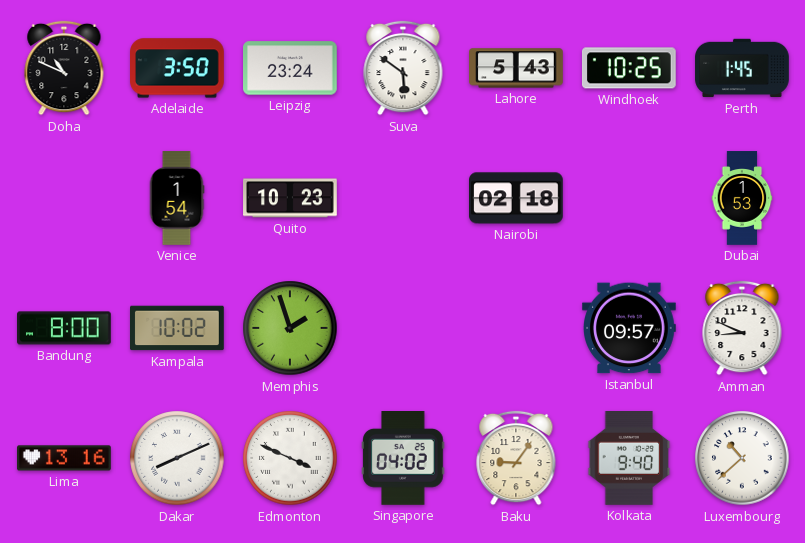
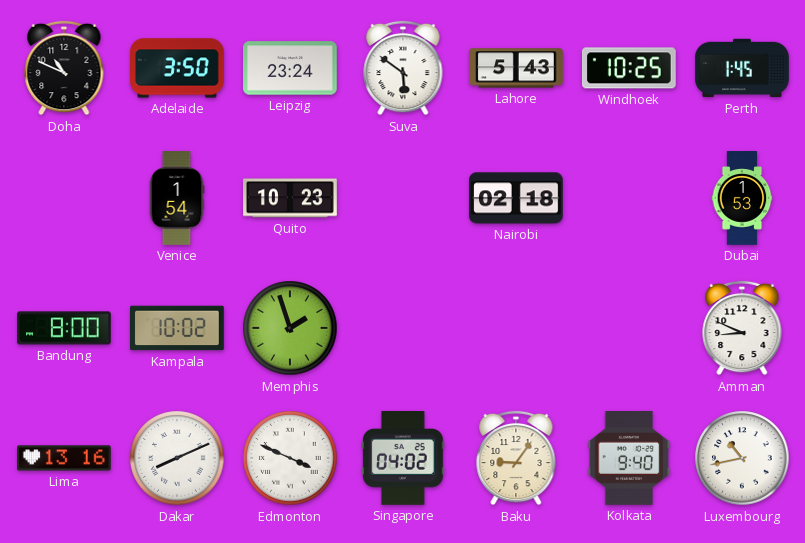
Istanbul: 09:57 -> none (630, 328)
Luxembourg: 10:38 -> 10:43 (742, 458)
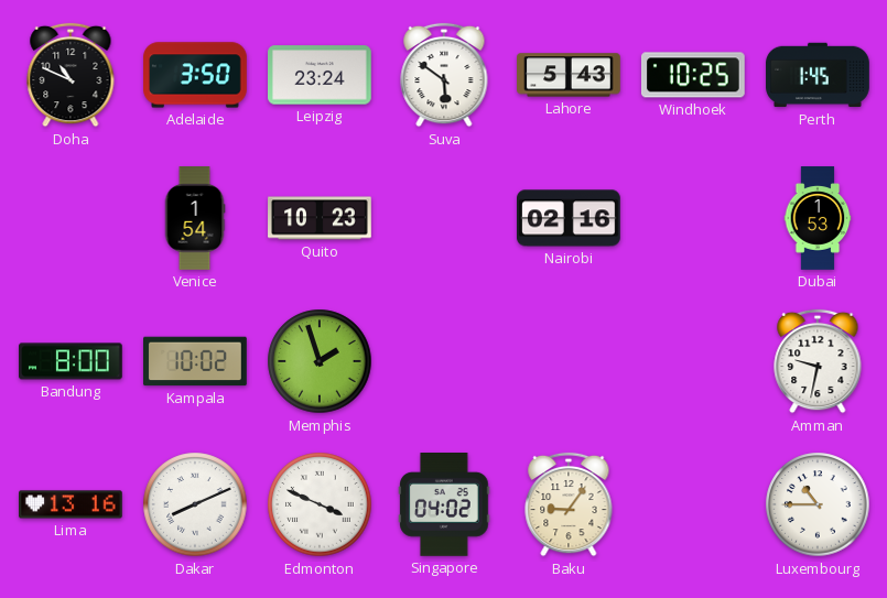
Nairobi: 02:18 -> 02:16 (570, 218)
Amman: 8:49 -> 9:32 (818, 361)
Kolkata: 9:40 -> none (629, 459)
Luxembourg: 10:43 -> 10:45 (818, 504)
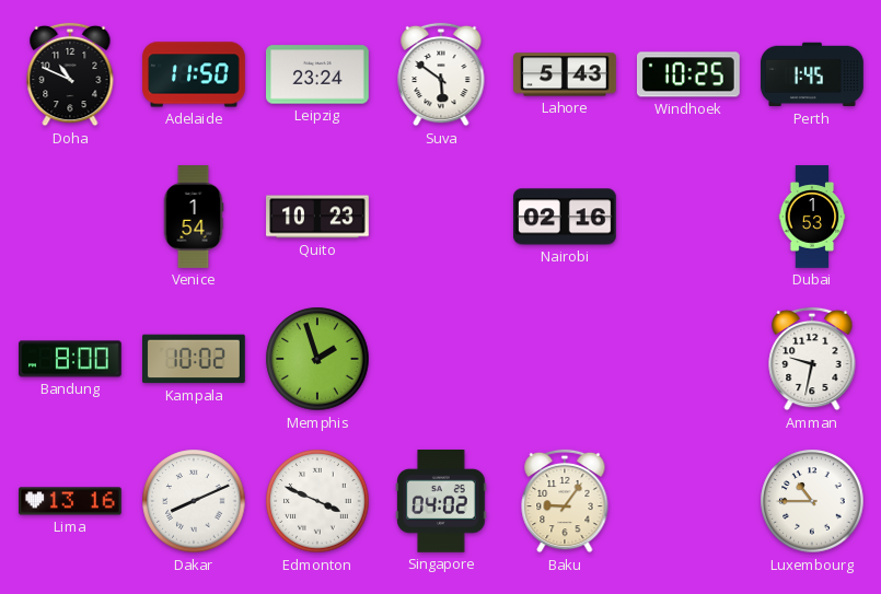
Adelaide: 3:50 -> 11:50 (194, 74)
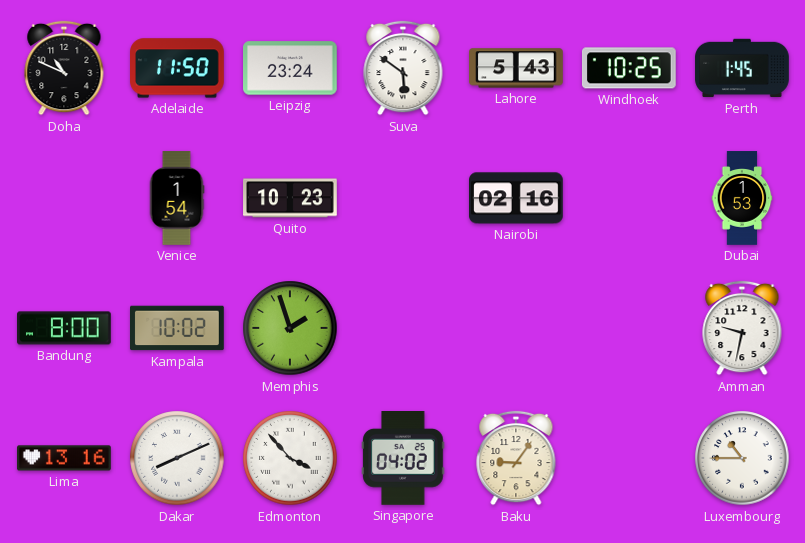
Edmonton: 3:49 -> 3:53 (290, 458)
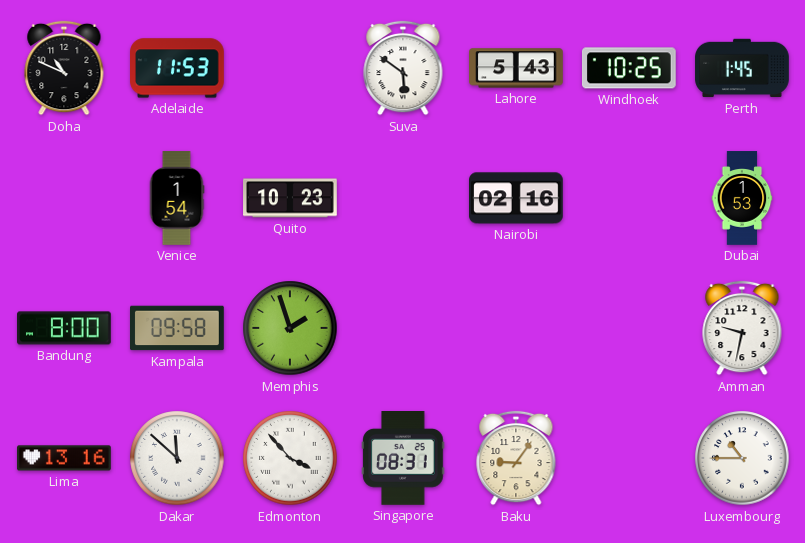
Adelaide: 11:50 -> 11:53 (177, 68)
Leipzig: 23:24 -> none (291, 68)
Kampala: 10:02 -> 09:58 (178, 328)
Dakar: 8:11 -> 11:52 (177, 458)
Singapore: 04:02 -> 08:31 (403, 459)
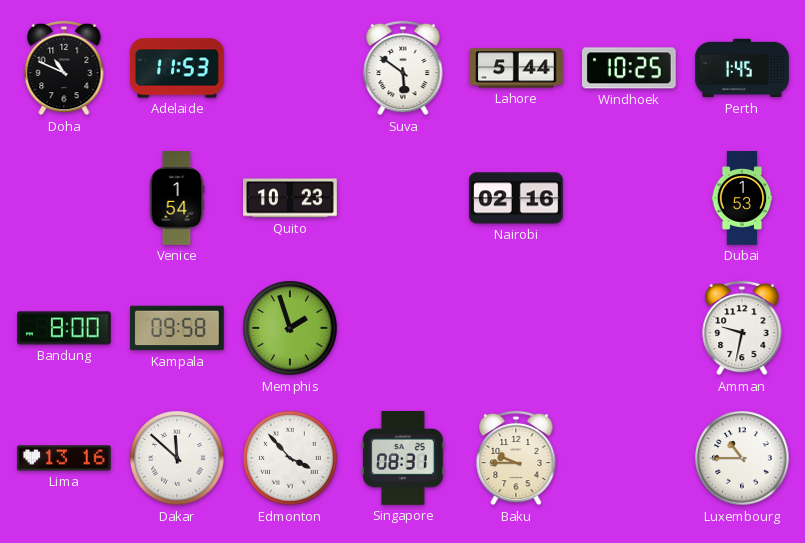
Lahore: 5:43 -> 5:44 (516, 68)
Baku: 9:06 -> 9:45 (516, 458)
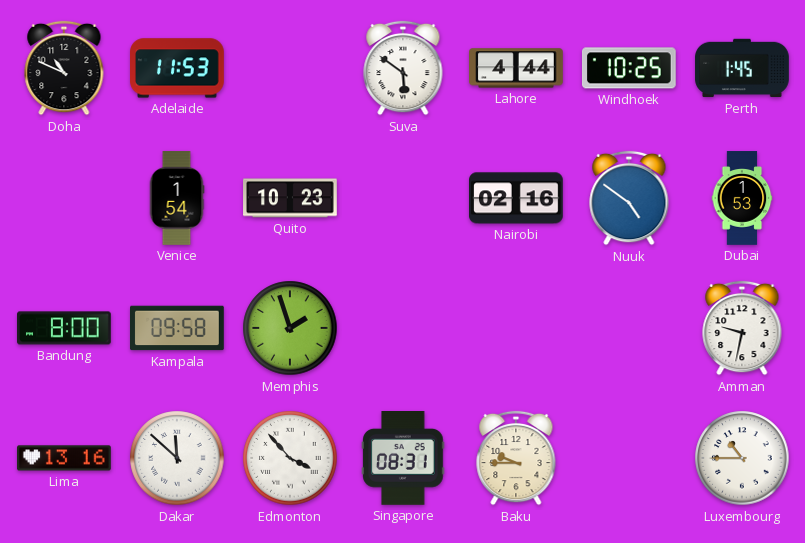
Lahore: 5:44 -> 4:44 (516, 68)
Nuuk: none -> 4:51 (629, 198)
